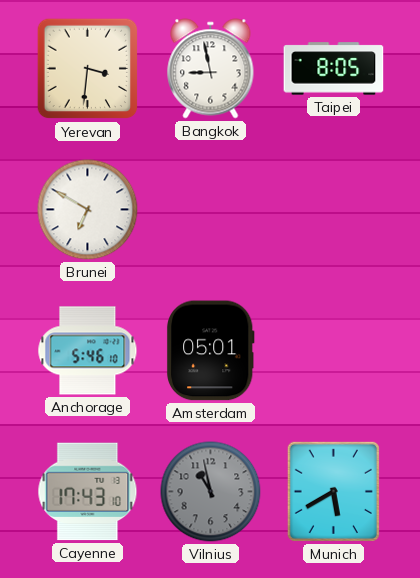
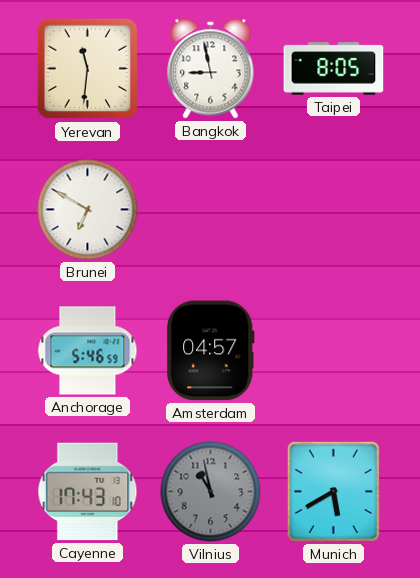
Yerevan: 3:31 -> 11:31 (88, 69)
Anchorage: 5:46:10 -> 5:46:59 (88, 351)
Amsterdam: 05:01 -> 04:57 (210, 351)
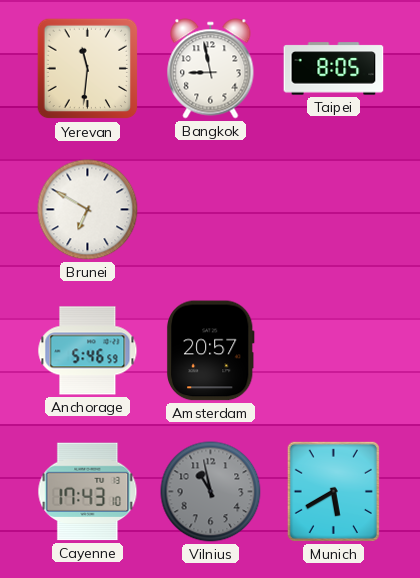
Amsterdam: 04:57 -> 20:57 (210, 351)
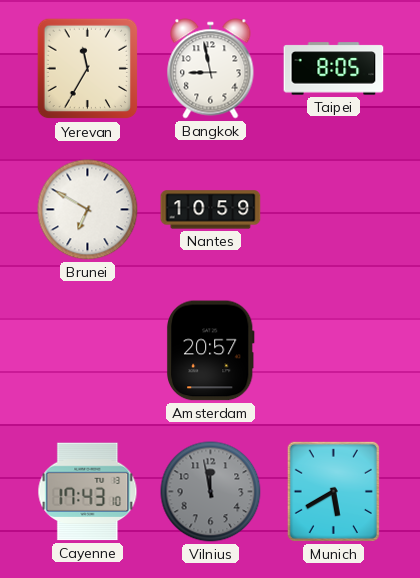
Yerevan: 11:31 -> 11:35 (88, 69)
Nantes: none -> 10:59 (211, 210)
Anchorage: 5:46 -> none (88, 351)
Vilnius: 10:58 -> 11:58 (211, 492)
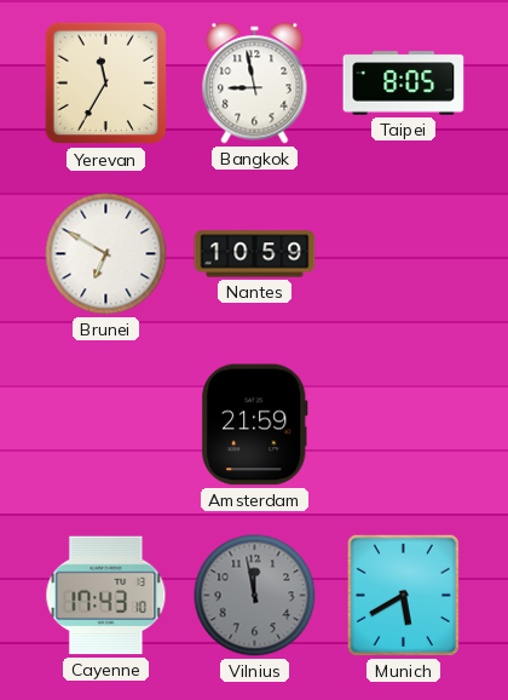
Amsterdam: 20:57 -> 21:59 (254, 425)
